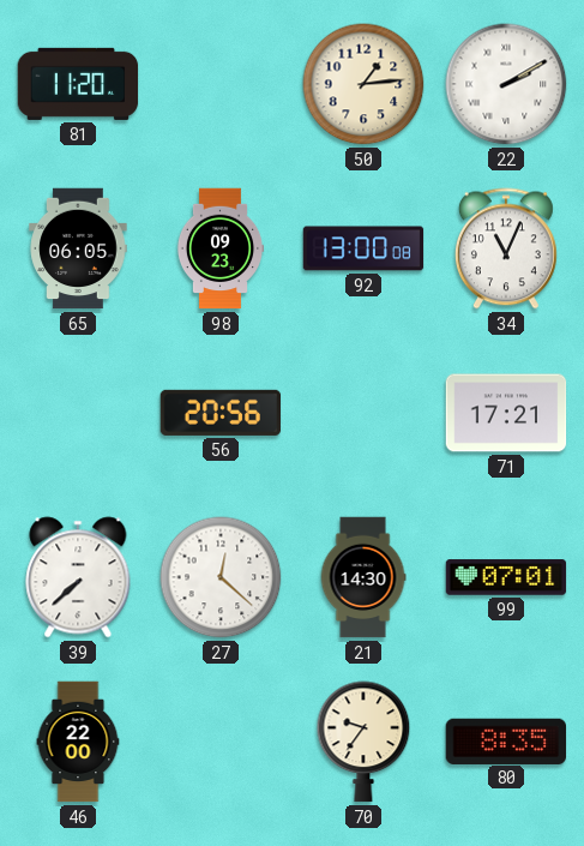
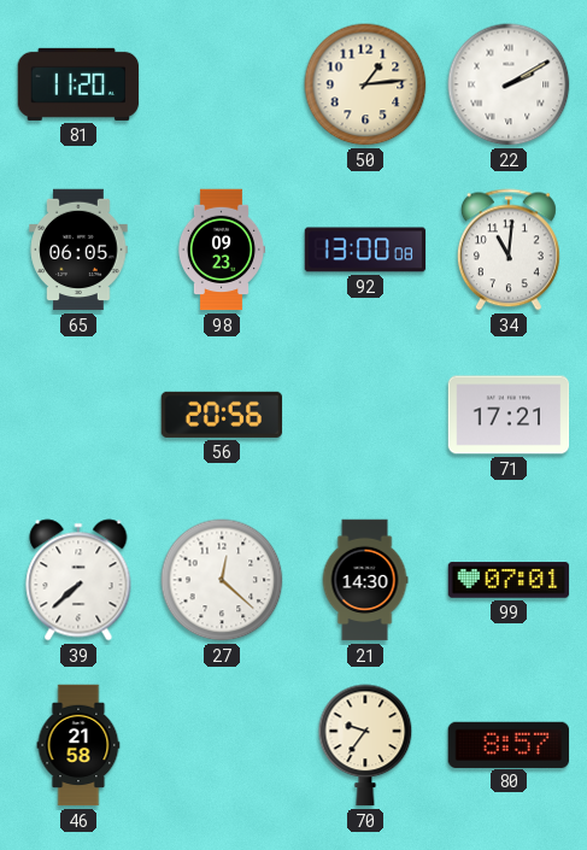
34: 11:04 -> 11:01 (509, 250)
46: 22:00 -> 21:58 (78, 745)
80: 8:35 -> 8:57 (509, 744)
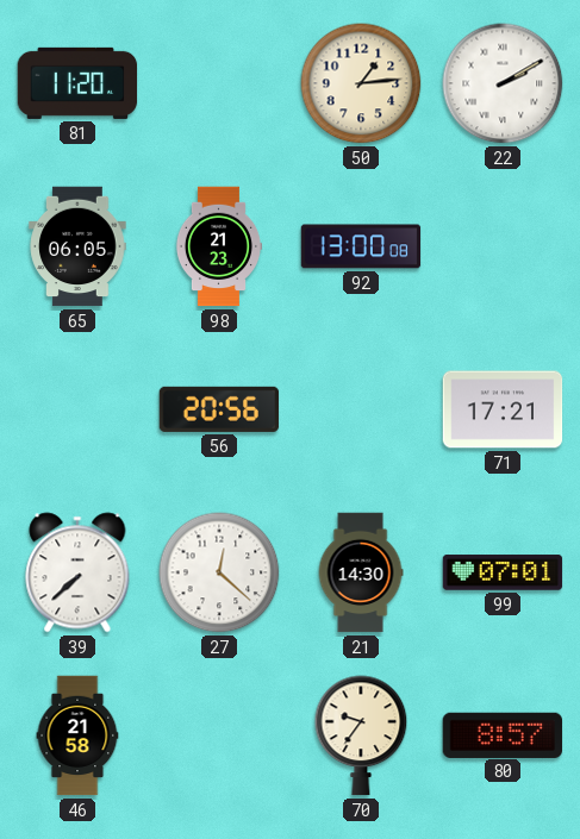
98: 09:23 -> 21:23 (219, 246)
34: 11:01 -> none (509, 250)
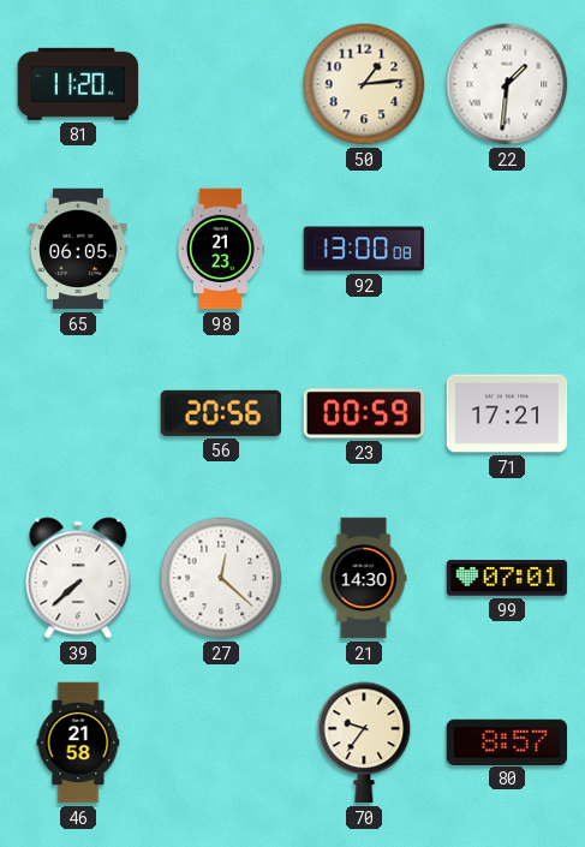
22: 2:10 -> 1:31 (507, 84)
23: none -> 00:59 (364, 413)
